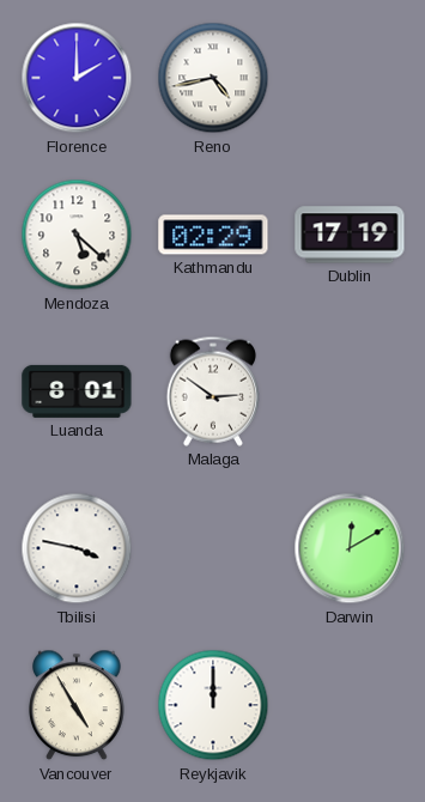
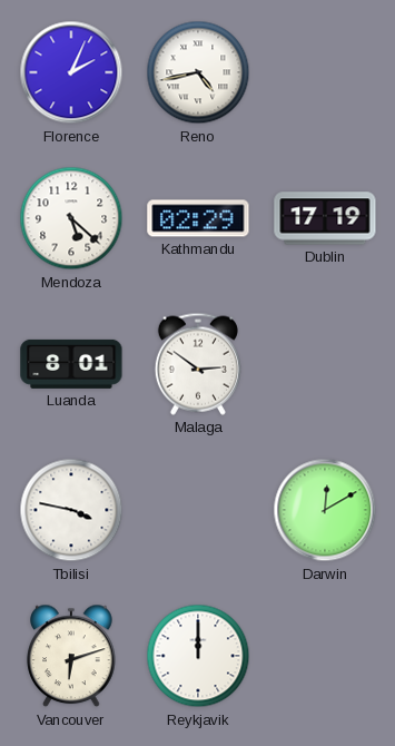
Florence: 2:00 -> 2:04 (71, 72)
Vancouver: 4:55 -> 6:12 (71, 656)
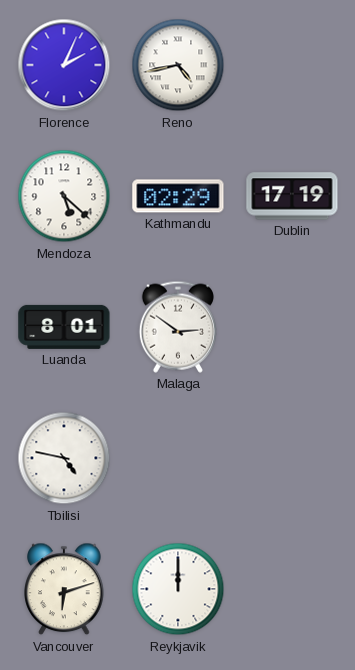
Tbilisi: 3:47 -> 4:47 (64, 458)
Darwin: 12:10 -> none (325, 510)
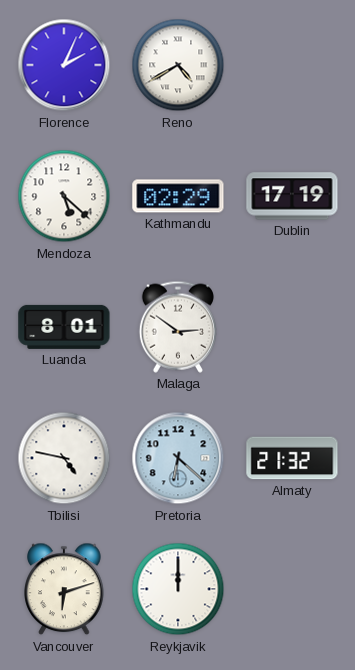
Reno: 4:43 -> 4:40 (178, 65)
Pretoria: none -> 6:22 (178, 458)
Almaty: none -> 21:32 (292, 458)
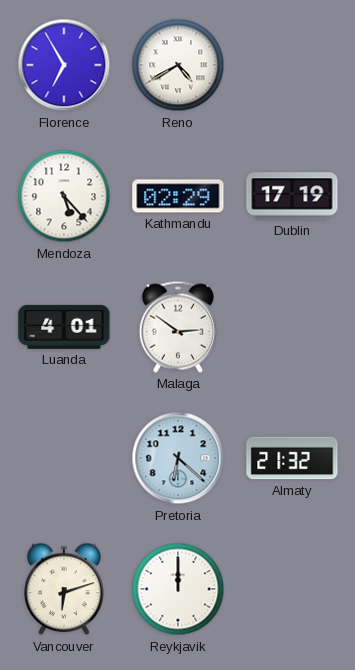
Florence: 2:04 -> 6:55 (64, 65)
Mendoza: 5:22 -> 5:23 (64, 196)
Luanda: 8:01 -> 4:01 (64, 327)
Tbilisi: 4:47 -> none (64, 458)
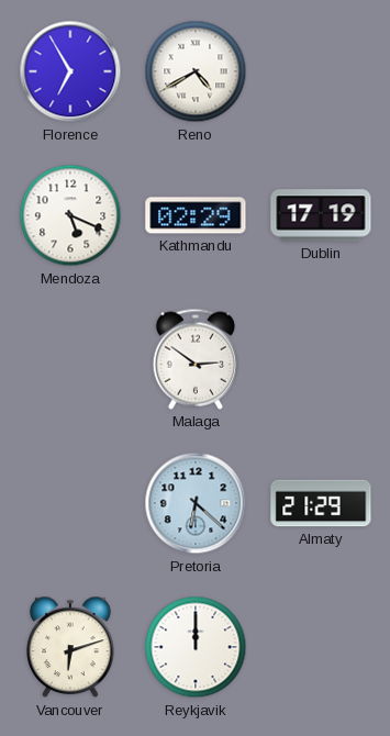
Mendoza: 5:23 -> 5:19 (70, 215)
Luanda: 4:01 -> none (64, 327)
Almaty: 21:32 -> 21:29 (321, 503)
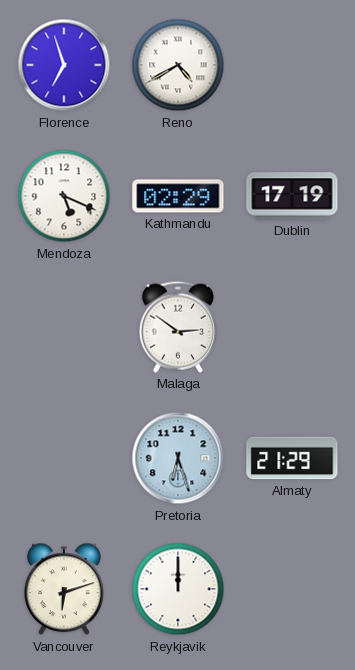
Florence: 6:55 -> 6:57 (64, 65)
Pretoria: 6:22 -> 6:27 (178, 458)
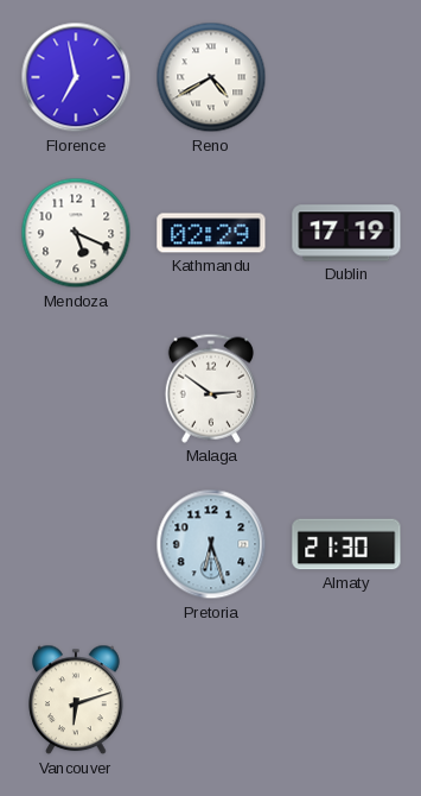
Florence: 6:57 -> 6:58 (76, 77)
Almaty: 21:29 -> 21:30 (346, 544)
Reykjavik: 12:00 -> none (178, 589)
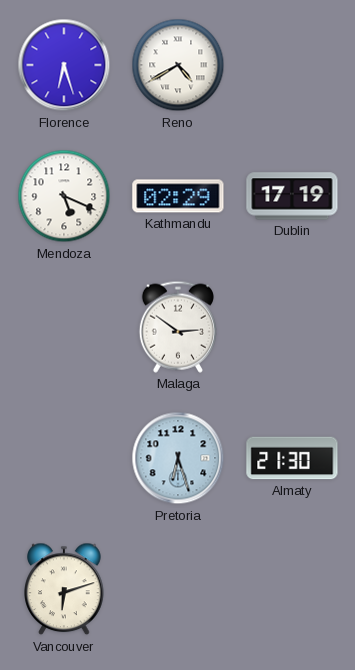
Florence: 6:58 -> 6:27 (64, 65)
